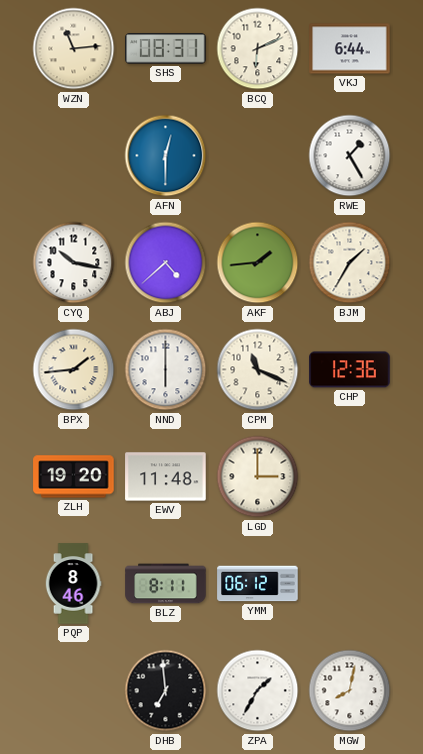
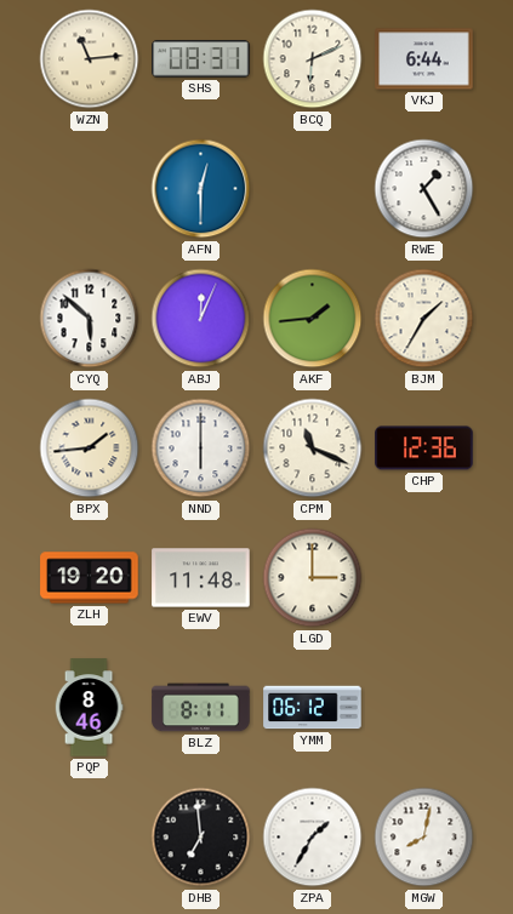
CYQ: 10:17 -> 5:52 (90, 319)
ABJ: 4:38 -> 12:04 (201, 319)
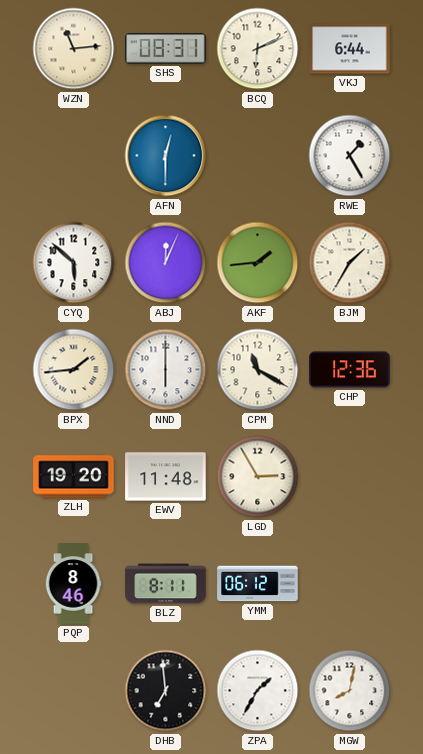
CPM: 11:19 -> 11:20 (258, 370)
LGD: 3:00 -> 2:55 (258, 477)
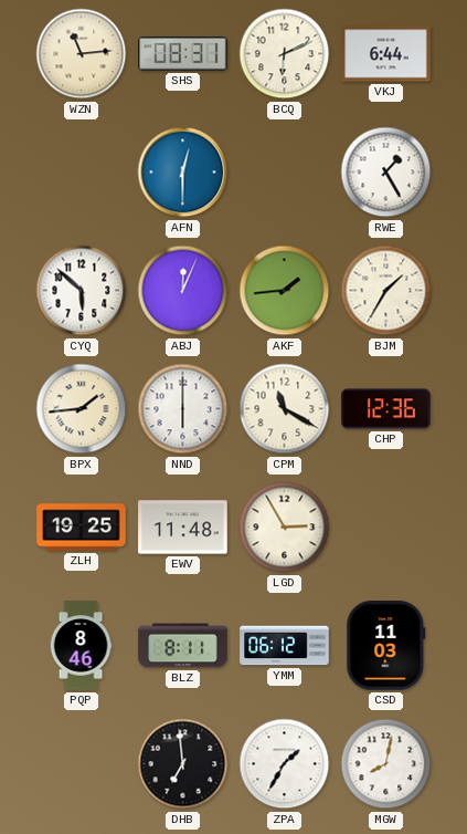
ZLH: 19:20 -> 19:25 (82, 528)
CSD: none -> 11:03 (386, 646)
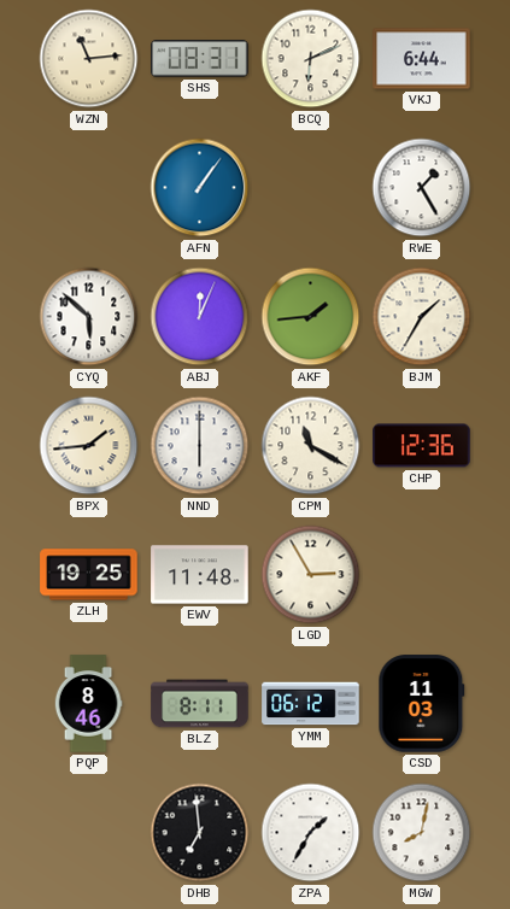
AFN: 12:30 -> 1:06 (200, 188)
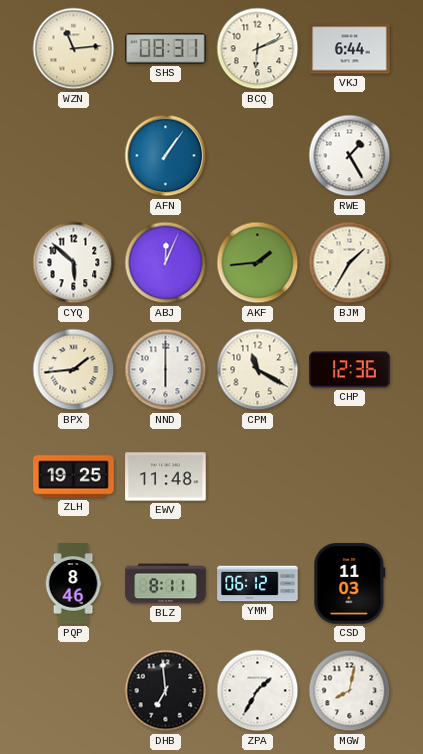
LGD: 2:55 -> none (311, 575)
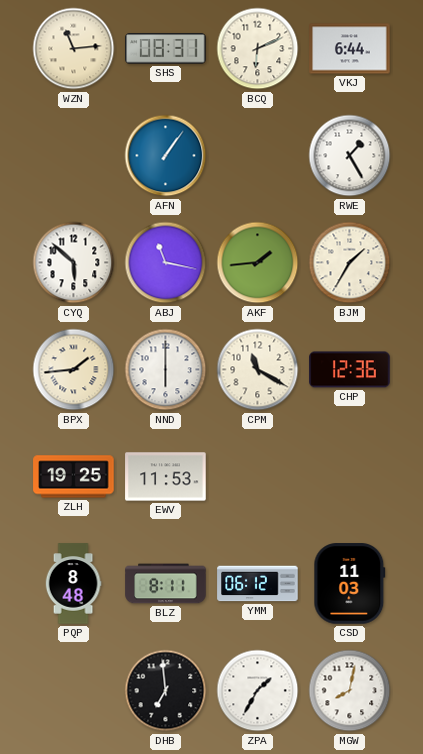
ABJ: 12:04 -> 11:17 (166, 263)
EWV: 11:48 -> 11:53 (166, 477)
PQP: 8:46 -> 8:48 (73, 584)
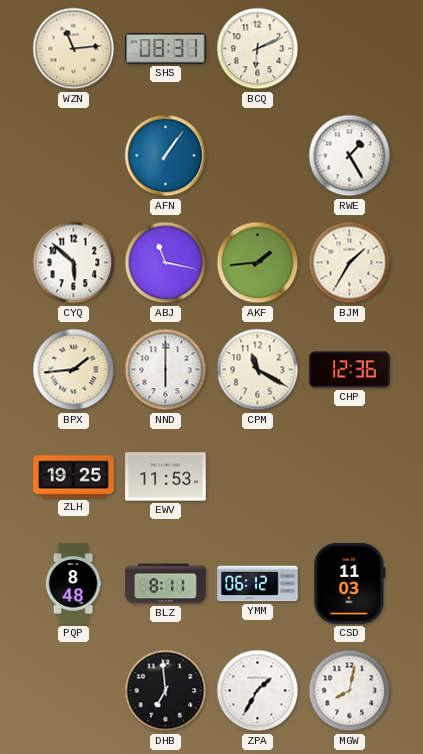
VKJ: 6:44 -> none (350, 49)
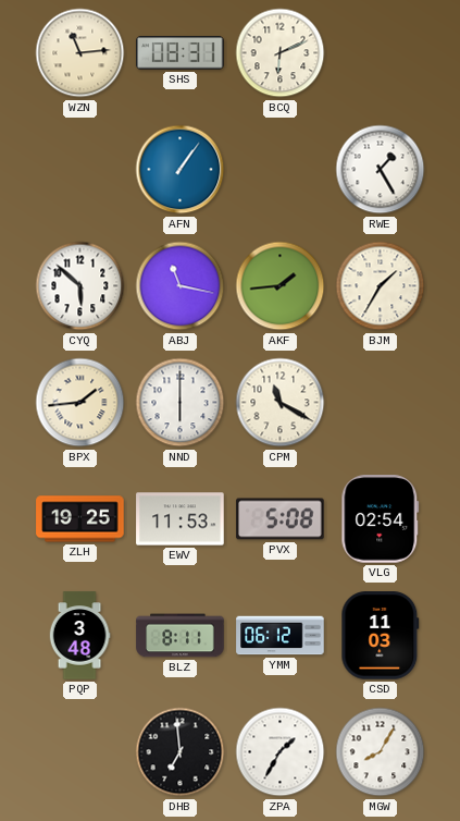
CHP: 12:36 -> none (350, 370)
PVX: none -> 5:08 (281, 519)
VLG: none -> 02:54 (381, 519)
PQP: 8:48 -> 3:48 (79, 636)
MGW: 8:02 -> 8:05 (381, 752)
